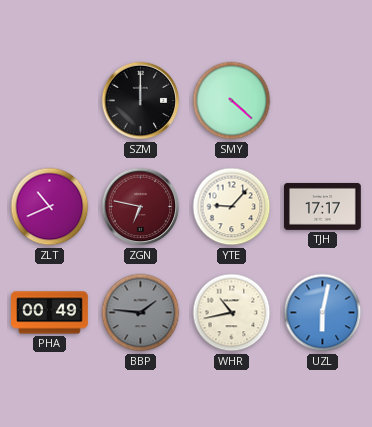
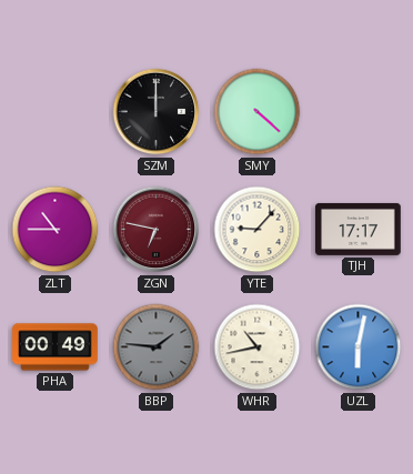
ZLT: 10:41 -> 10:45 (56, 230)
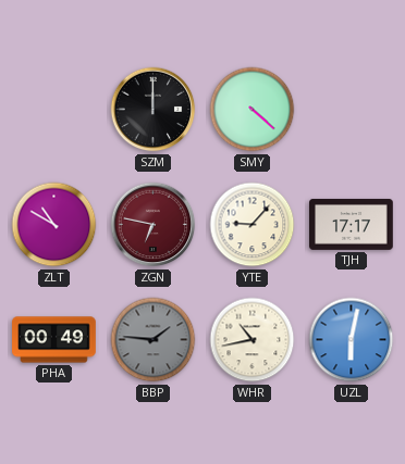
ZLT: 10:45 -> 10:50 (54, 225)
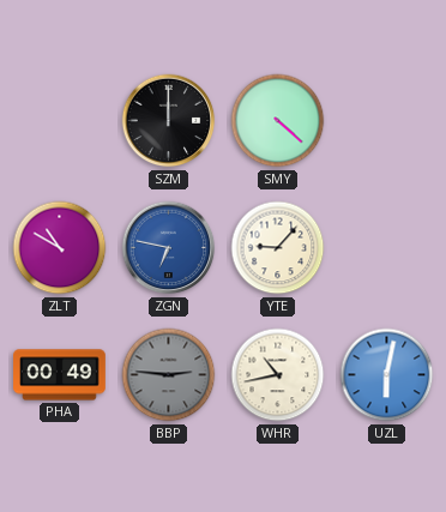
ZGN dial: burgundy -> blue (169, 248)
TJH: 17:17 -> none (352, 224)
BBP: 1:46 -> 2:46 (169, 375)
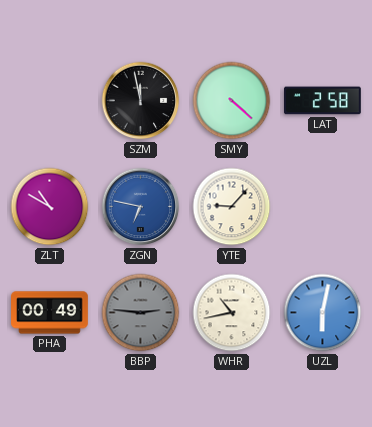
SZM: 12:00 -> 11:58 (141, 101)
LAT: none -> 2:58 (323, 101)
